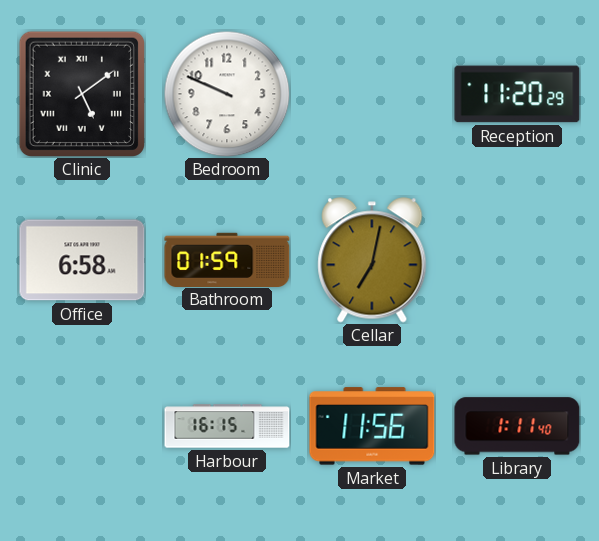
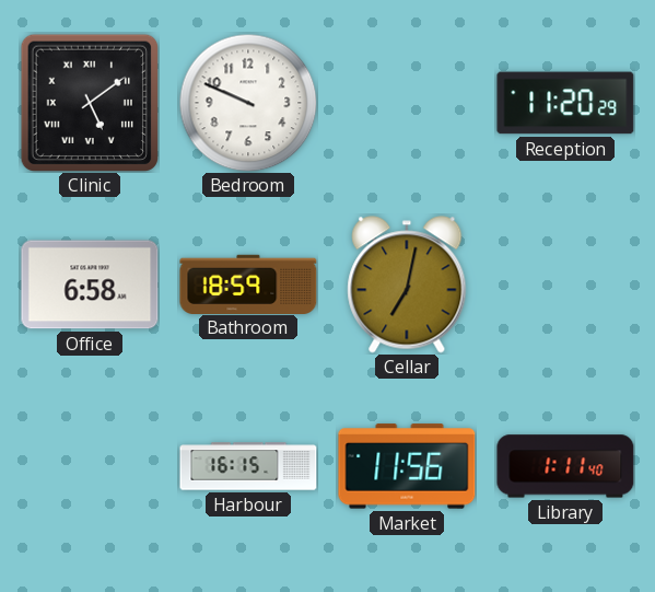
Bathroom: 01:59 -> 18:59 (248, 283)
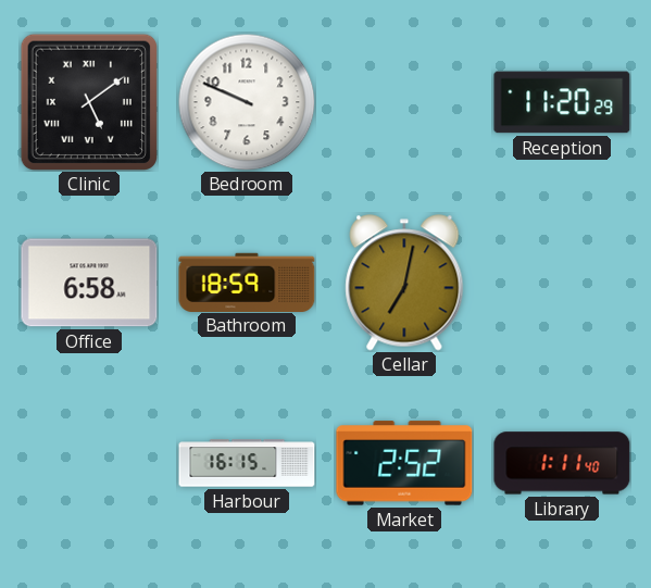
Market: 11:56 -> 2:52 (404, 463)
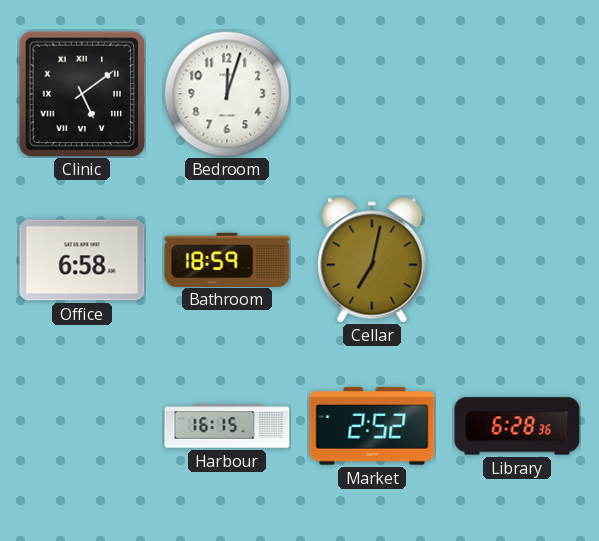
Bedroom: 9:49 -> 12:03 (227, 94)
Reception: 11:20 -> none (562, 102)
Library: 1:11 -> 6:28 (517, 426)
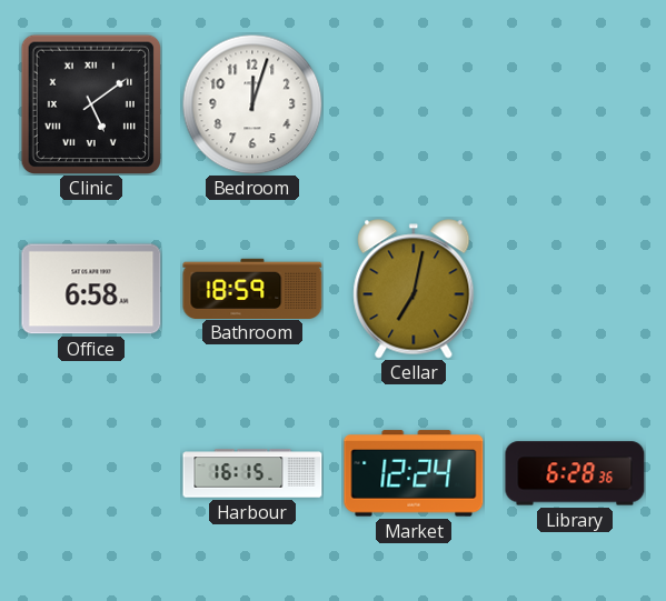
Market: 2:52 -> 12:24 (414, 473)
